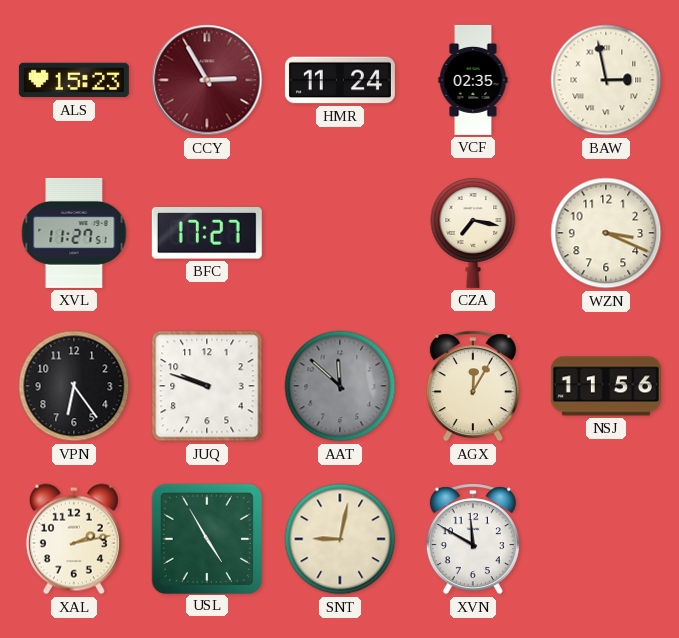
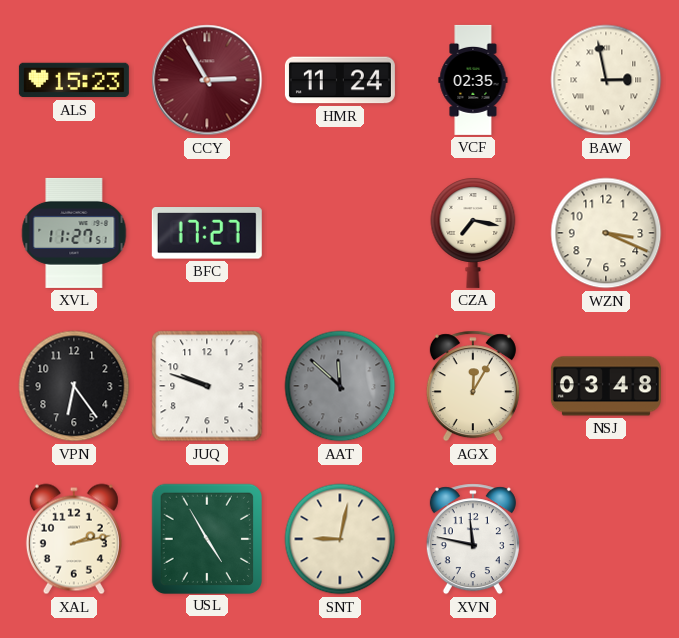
NSJ: 11:56 -> 03:48 (606, 386)
XVN: 11:50 -> 11:47 (473, 539)
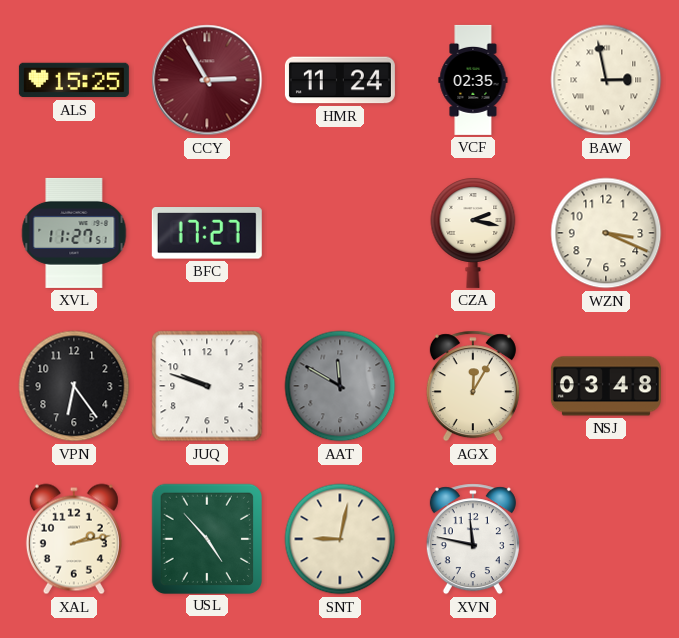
ALS: 15:23 -> 15:25 (74, 80)
CZA: 7:17 -> 2:17 (473, 233)
AAT: 11:52 -> 11:50 (340, 386)
USL: 4:55 -> 4:53 (206, 538)
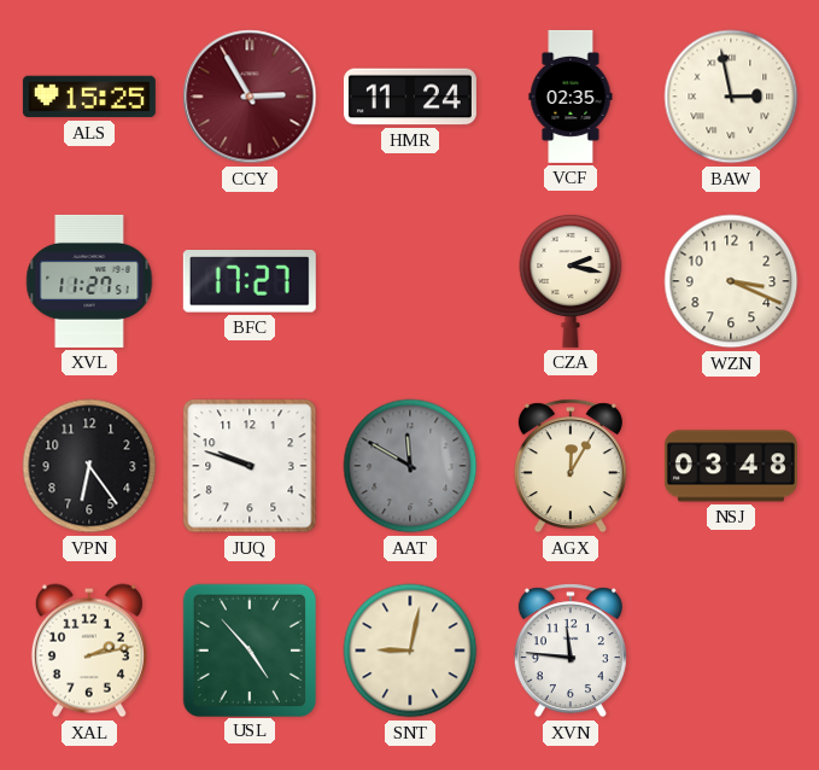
XVN: 11:47 -> 11:46 (571, 651)
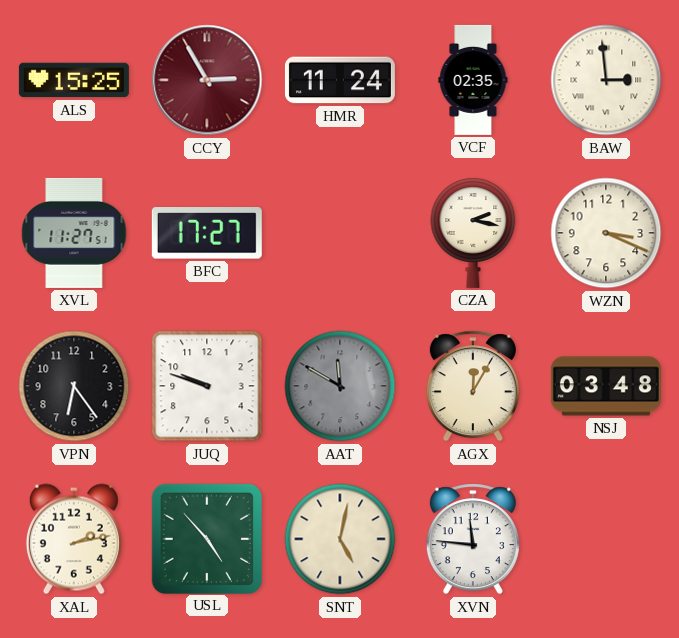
BAW: 2:58 -> 2:59 (606, 80)
SNT: 9:02 -> 5:02 (340, 539)
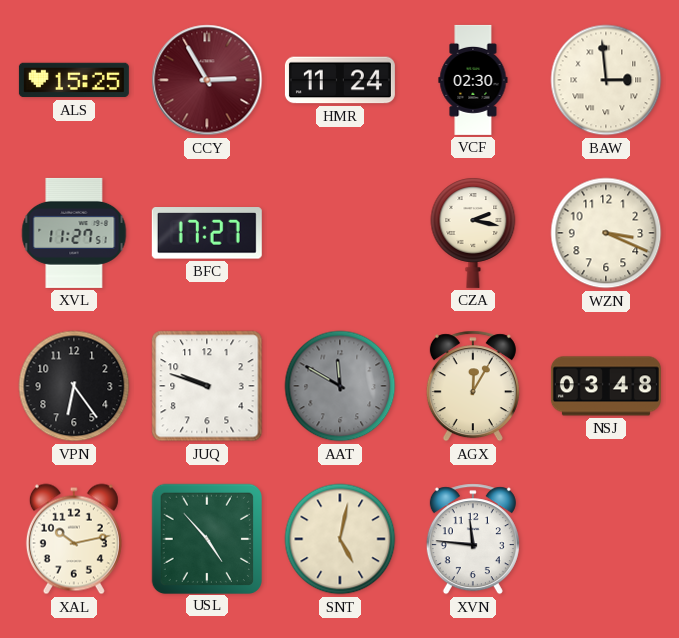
VCF: 02:35 -> 02:30 (473, 80)
XAL: 2:13 -> 10:13 (74, 539)
